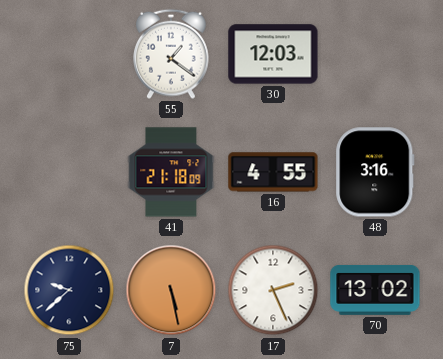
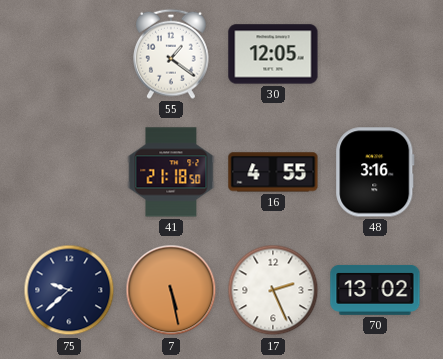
30: 12:03 -> 12:05 (273, 54)
41: 21:18:09 -> 21:18:50 (171, 172)
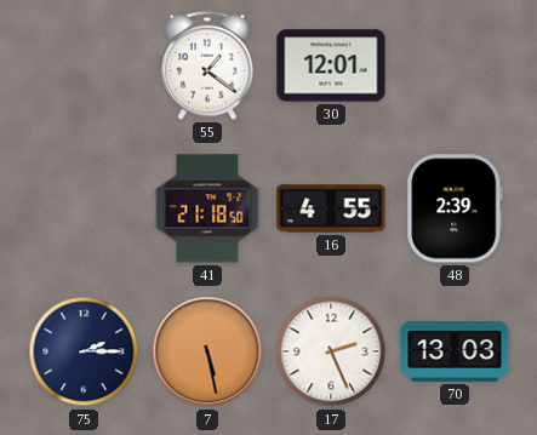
30: 12:05 -> 12:01 (331, 65)
48: 3:16 -> 2:39 (455, 208)
75: 9:38 -> 2:15 (84, 351)
70: 13:02 -> 13:03 (455, 351)
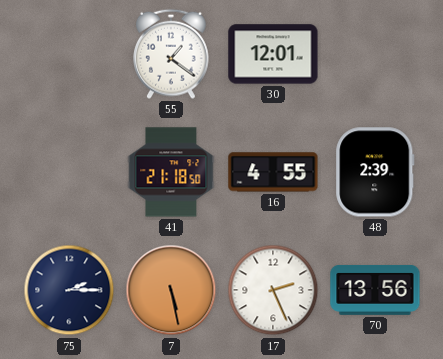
70: 13:03 -> 13:56 (375, 290)
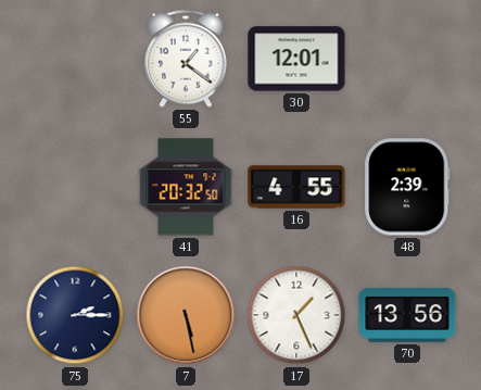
41: 21:18 -> 20:32 (186, 187)
17: 2:26 -> 1:26 (296, 315)
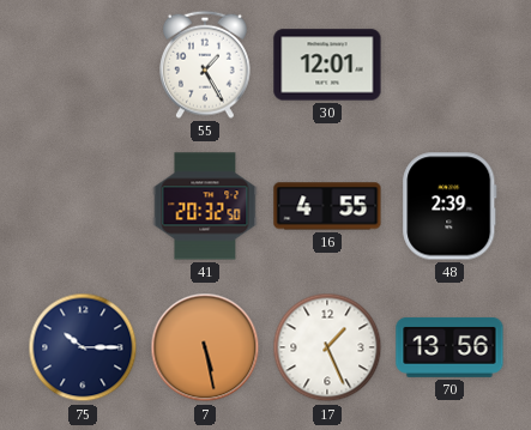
55: 1:21 -> 1:25 (206, 65)
75: 2:15 -> 10:15 (83, 347)
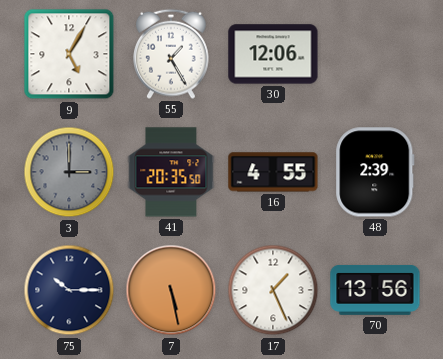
9: none -> 5:05 (69, 54)
30: 12:01 -> 12:06 (273, 54)
3: none -> 3:00 (69, 172)
41: 20:32 -> 20:35 (171, 172)
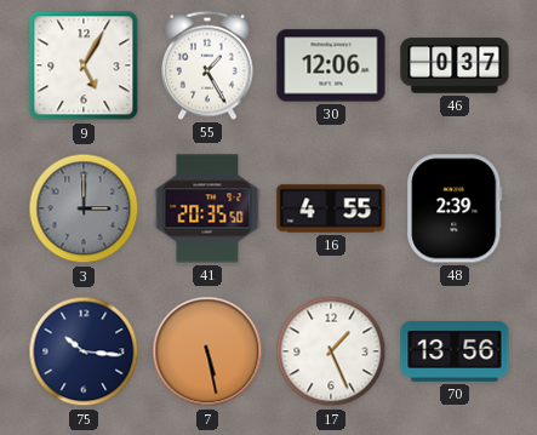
46: none -> 0:37 (455, 65)
75: 10:15 -> 10:16 (84, 351)
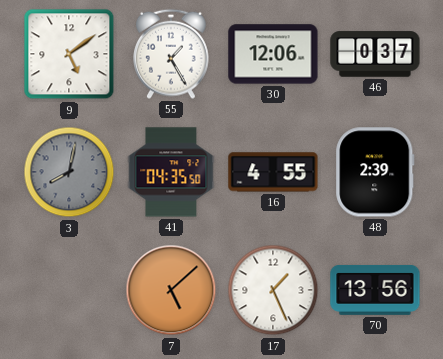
9: 5:05 -> 5:09 (69, 54)
3: 3:00 -> 8:02 (69, 172)
41: 20:35 -> 04:35 (171, 172)
75: 10:16 -> none (84, 351)
7: 5:28 -> 5:08 (171, 290)
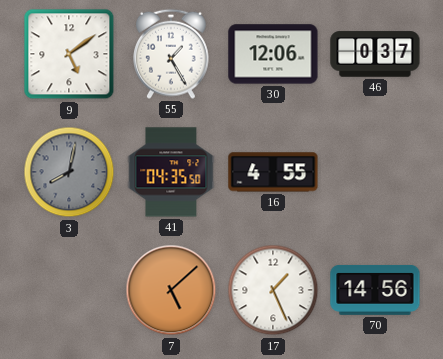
48: 2:39 -> none (375, 172)
70: 13:56 -> 14:56 (375, 290)
